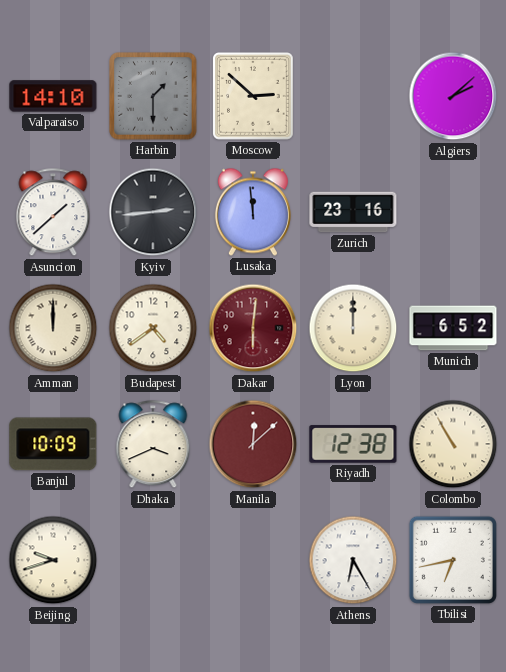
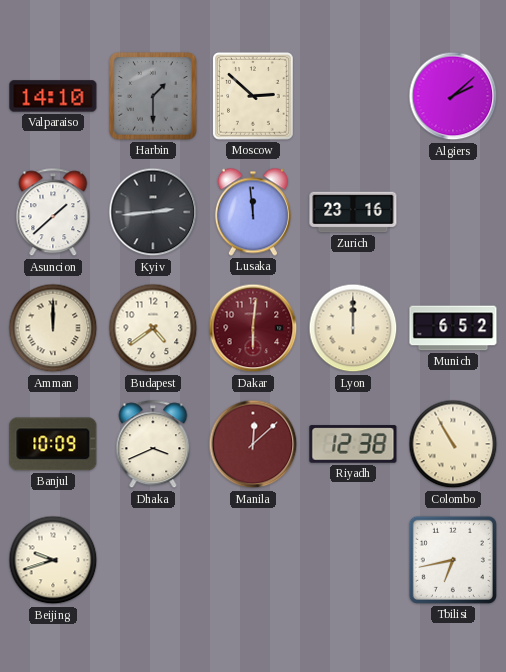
Athens: 6:25 -> none (353, 560)
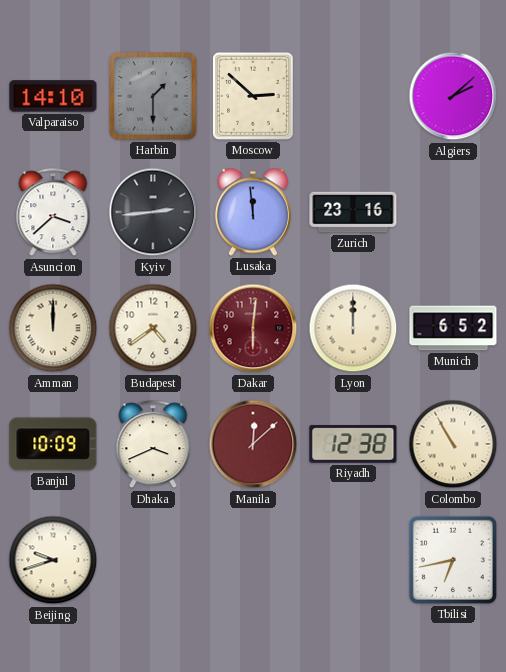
Asuncion: 1:38 -> 3:38 (53, 213)
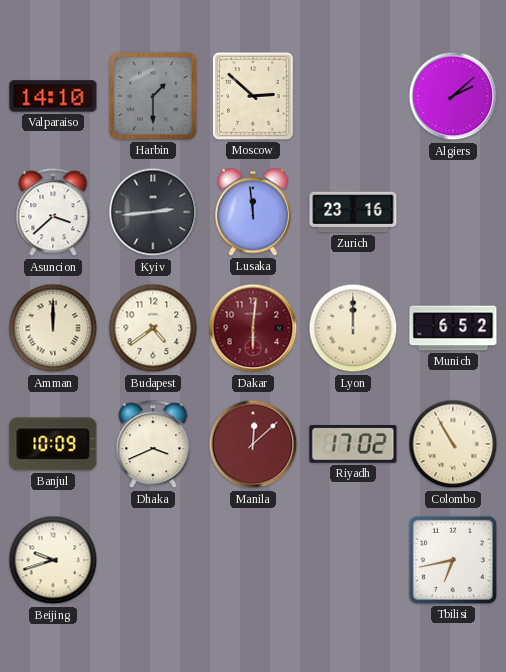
Riyadh: 12:38 -> 17:02 (353, 444)
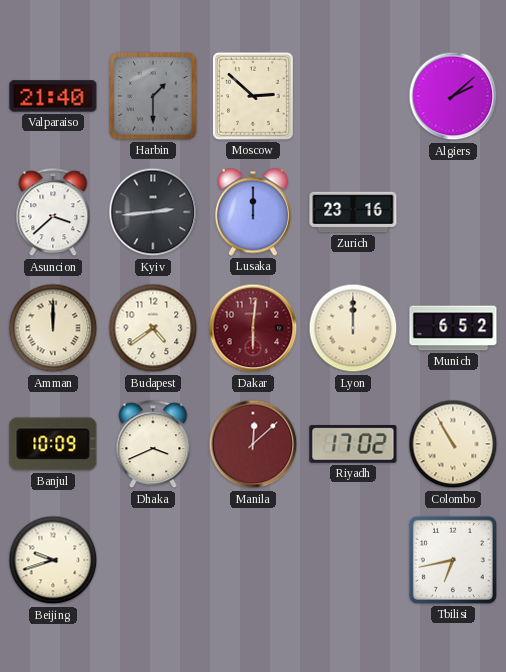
Valparaiso: 14:10 -> 21:40 (53, 96)
Lusaka: 11:59 -> 12:00 (253, 212)
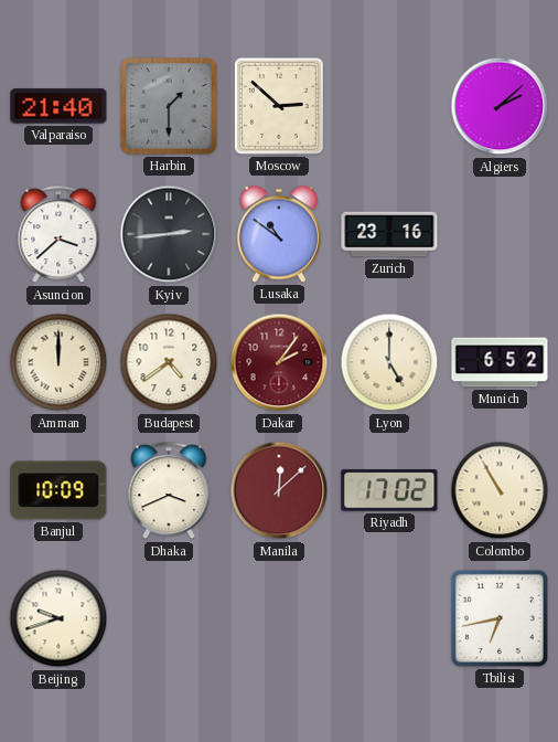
Lusaka: 12:00 -> 10:51 (279, 234)
Dakar: 6:01 -> 2:06 (279, 362)
Lyon: 12:00 -> 5:00 (389, 362)
